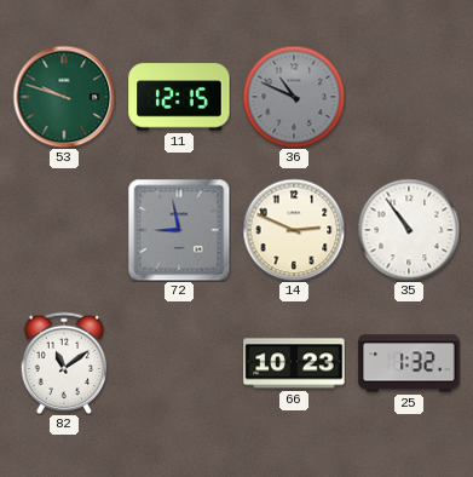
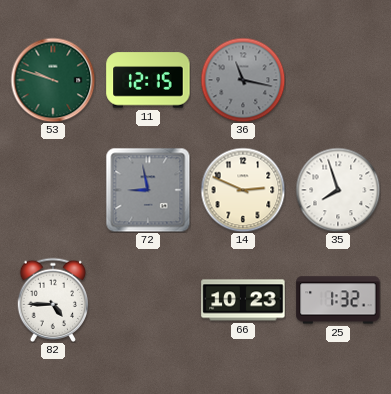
36: 10:49 -> 11:17 (243, 80)
35: 10:54 -> 7:57 (338, 190)
82: 11:09 -> 4:45 (53, 300)
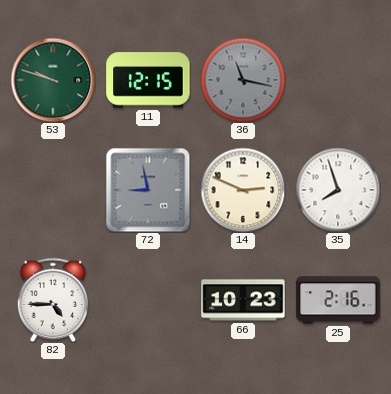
25: 1:32 -> 2:16 (338, 300)
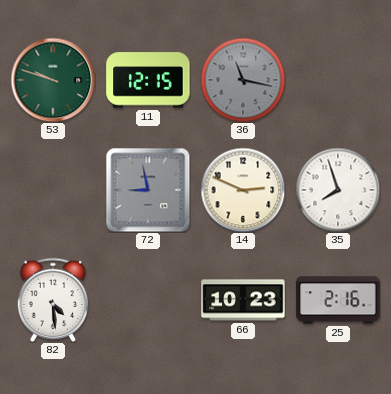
82: 4:45 -> 4:29 (53, 300)
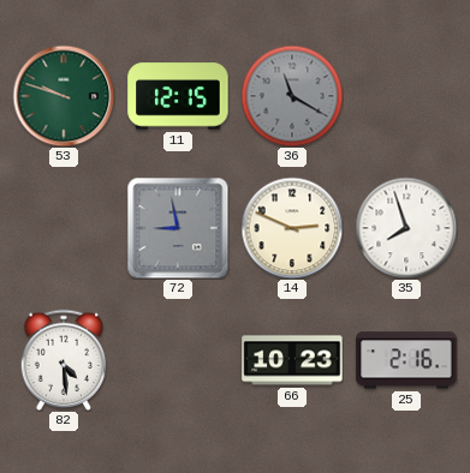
36: 11:17 -> 11:20 (292, 96)
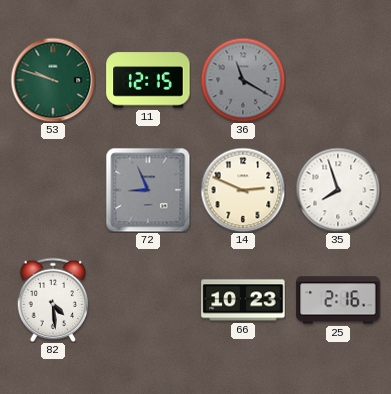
72: 8:58 -> 8:56 (148, 190)
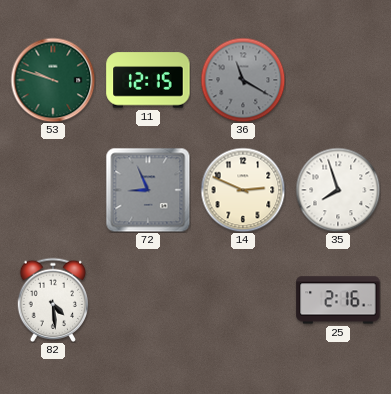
66: 10:23 -> none (243, 300)
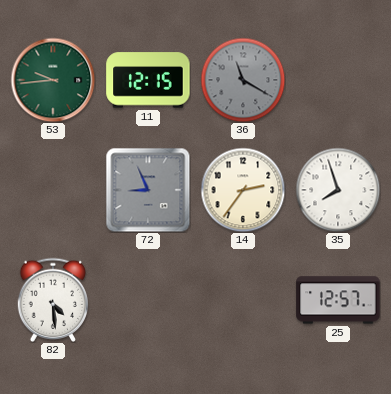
53: 9:48 -> 9:44 (53, 80)
14: 2:49 -> 2:36 (243, 190)
25: 2:16 -> 12:57 (338, 300)
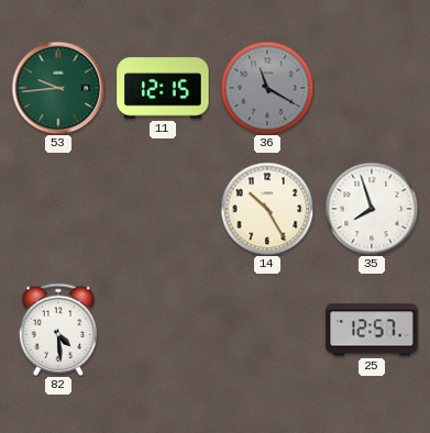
72: 8:56 -> none (148, 190)
14: 2:36 -> 10:25 (267, 209)
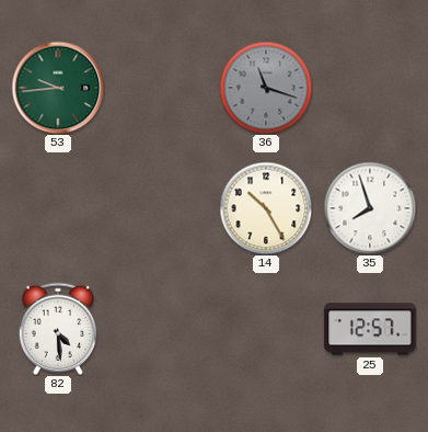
11: 12:15 -> none (163, 88)
36: 11:20 -> 11:18 (266, 88)
